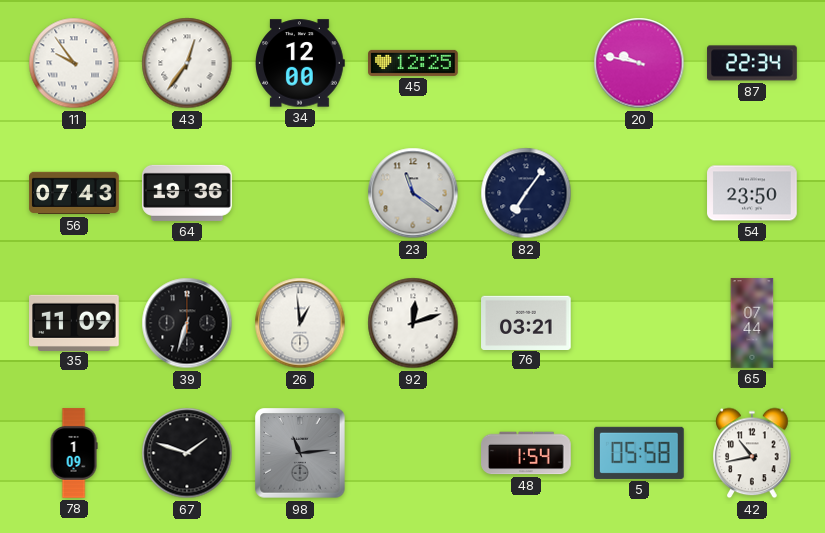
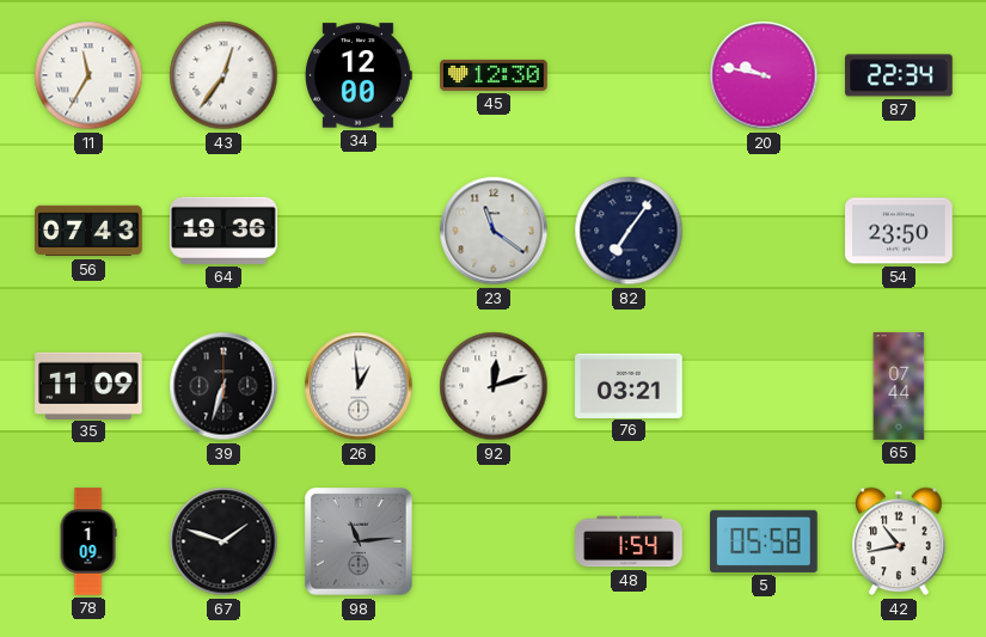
11: 9:54 -> 11:35 (88, 75)
45: 12:25 -> 12:30 (494, 75)
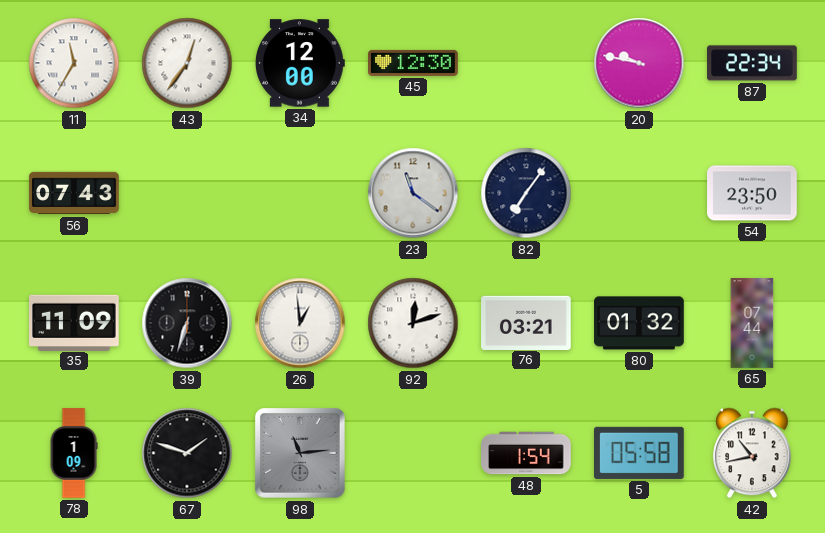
64: 19:36 -> none (223, 231)
80: none -> 01:32 (639, 323)
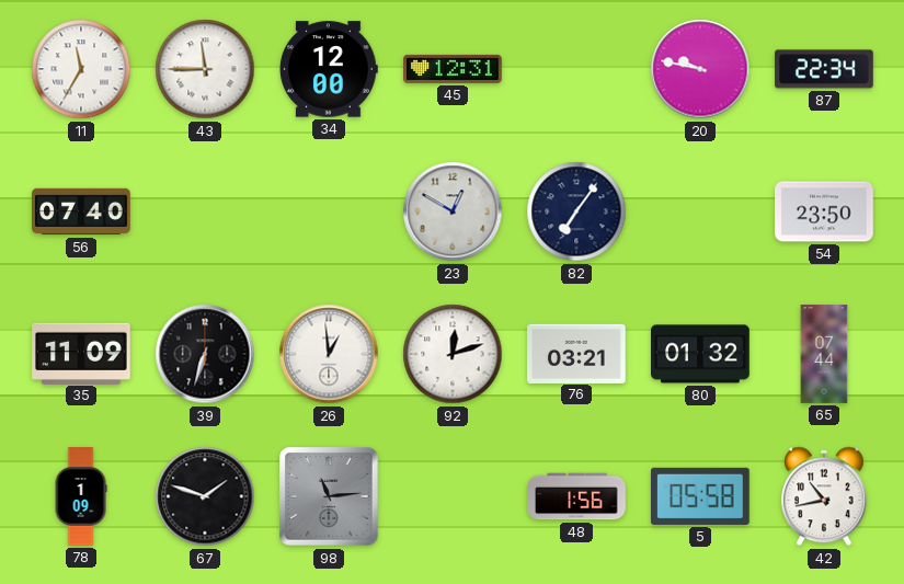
43: 12:36 -> 11:45 (205, 69)
45: 12:30 -> 12:31 (453, 69)
56: 07:43 -> 07:40 (81, 211)
23: 11:21 -> 12:50 (453, 211)
48: 1:54 -> 1:56 (576, 496)
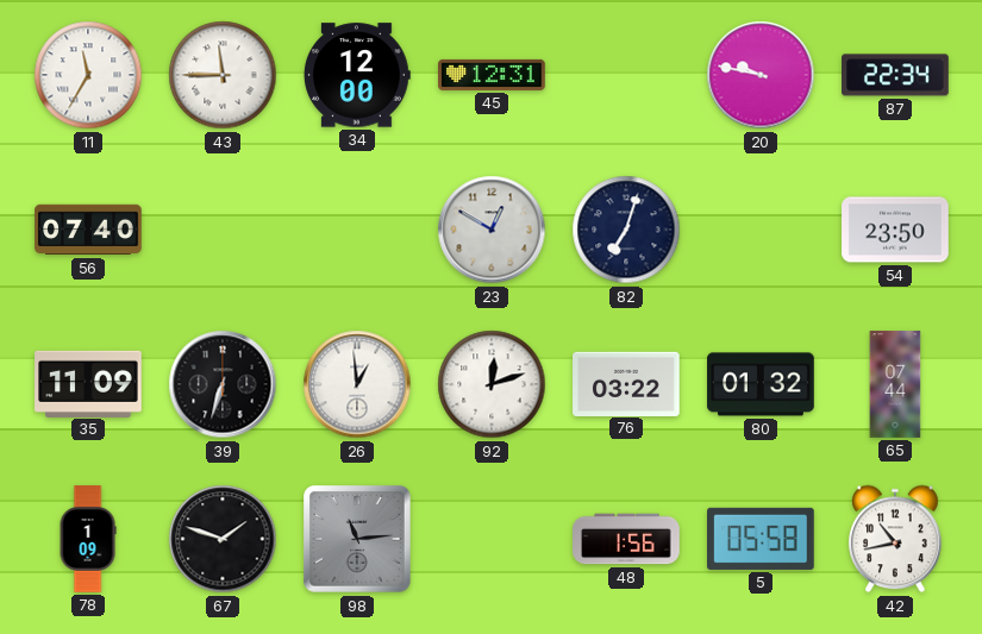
82: 7:06 -> 7:03 (626, 230)
76: 03:21 -> 03:22 (626, 383)
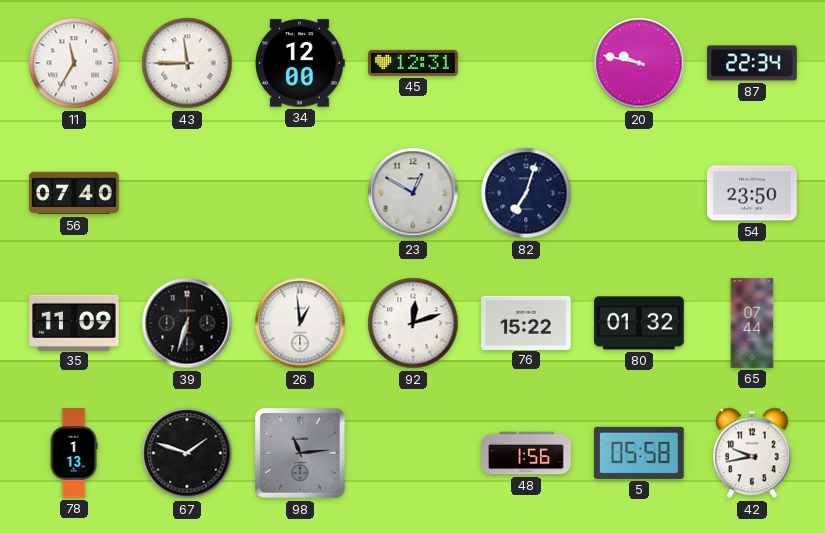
76: 03:22 -> 15:22 (526, 322)
78: 1:09 -> 1:13 (74, 453)
42: 10:43 -> 9:43 (752, 453)
